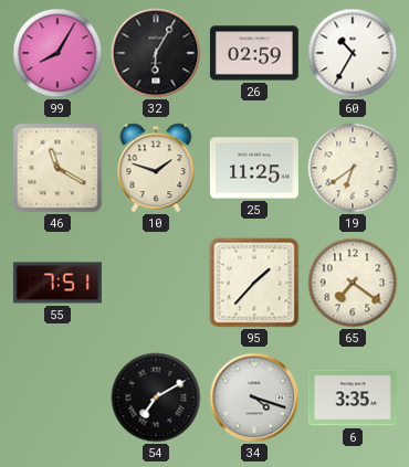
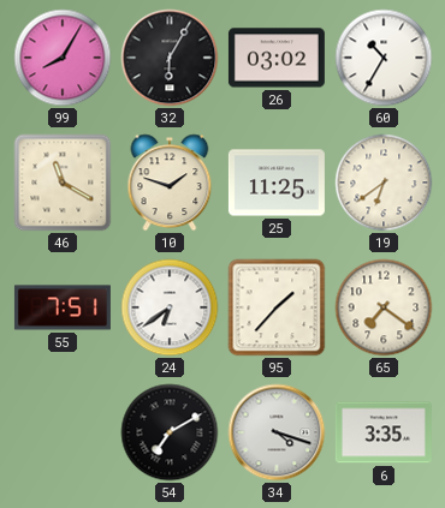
26: 02:59 -> 03:02 (277, 58)
24: none -> 6:39 (170, 307)
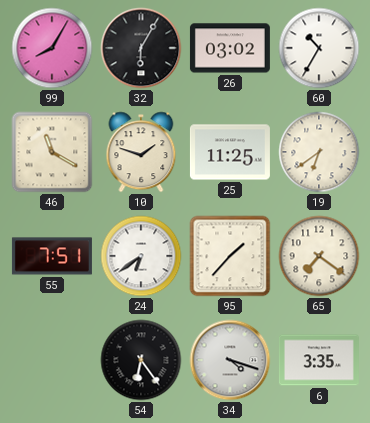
54: 7:10 -> 6:24 (141, 360)
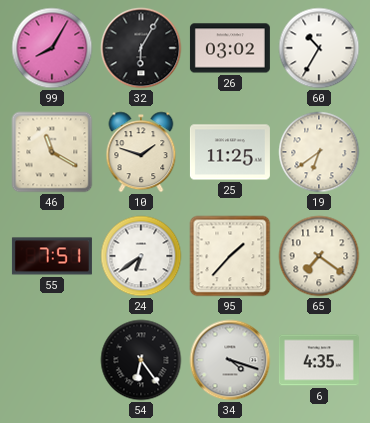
6: 3:35 -> 4:35 (319, 360)
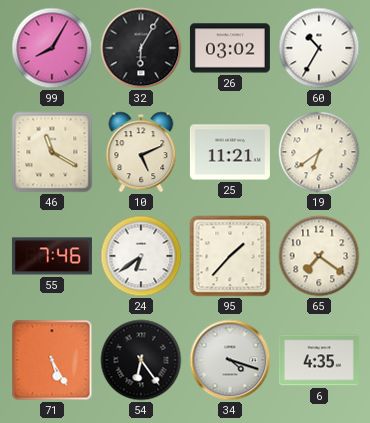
10: 1:48 -> 5:11 (141, 152)
25: 11:25 -> 11:21 (230, 152)
55: 7:51 -> 7:46 (52, 256)
71: none -> 5:25 (52, 360)
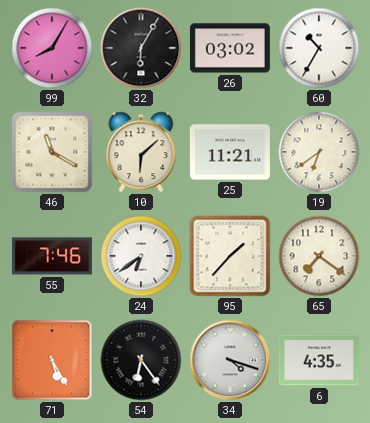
10: 5:11 -> 6:08 (141, 152)
